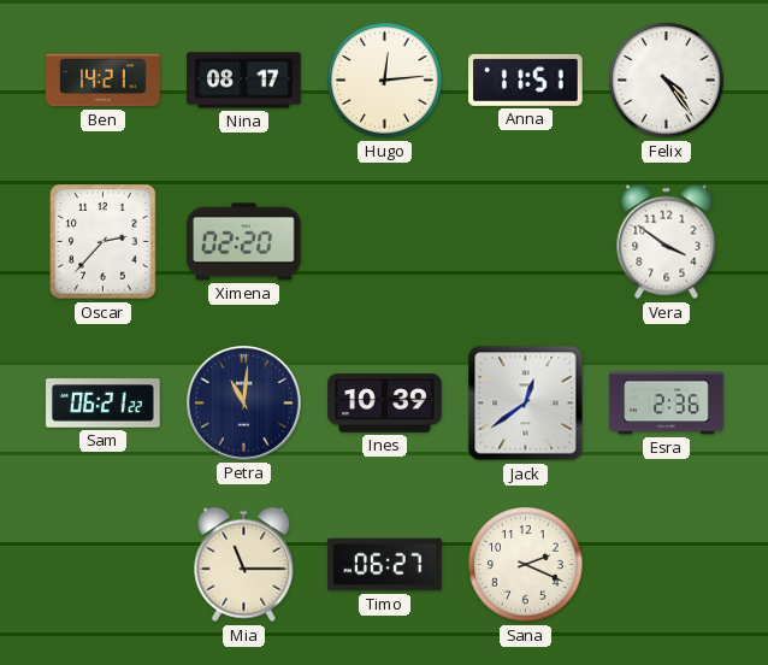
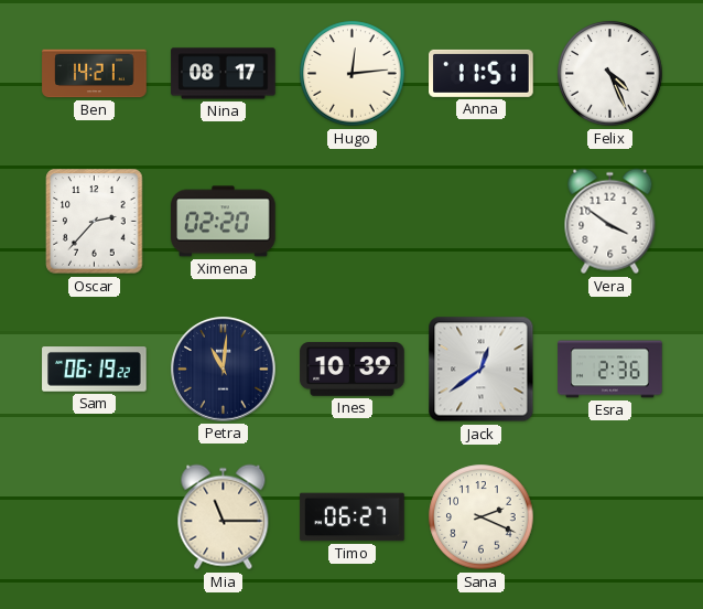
Felix: 4:24 -> 4:26 (610, 74)
Sam: 06:21 -> 06:19 (95, 370)
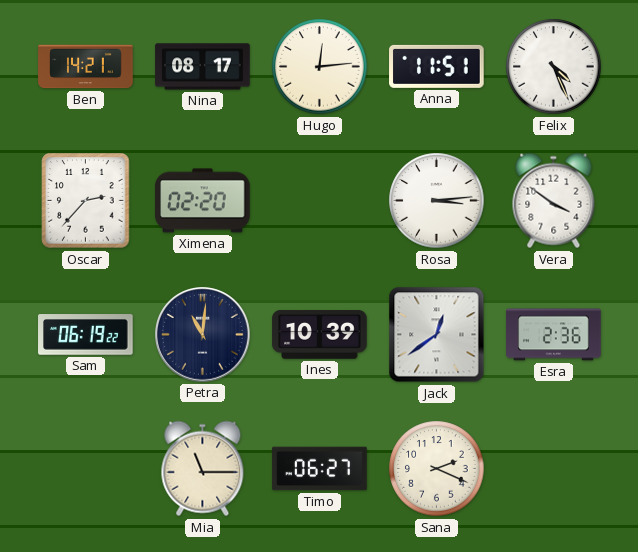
Rosa: none -> 3:14 (437, 201)
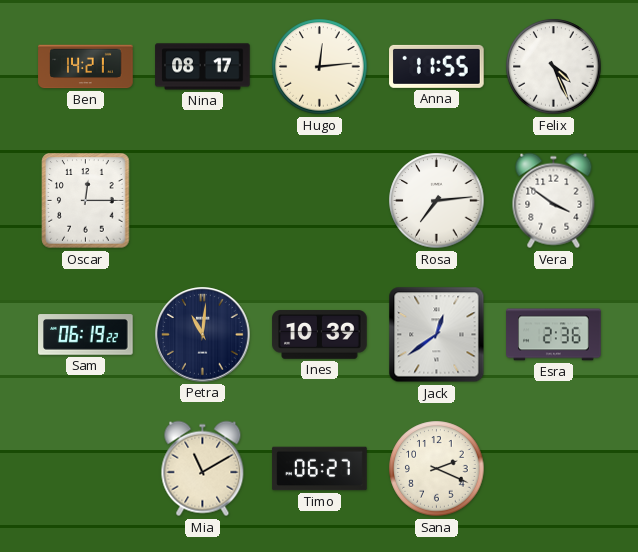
Anna: 11:51 -> 11:55 (437, 66)
Oscar: 2:37 -> 12:15 (86, 201)
Ximena: 02:20 -> none (203, 201)
Rosa: 3:14 -> 7:14 (437, 201)
Mia: 11:15 -> 11:10 (203, 469)
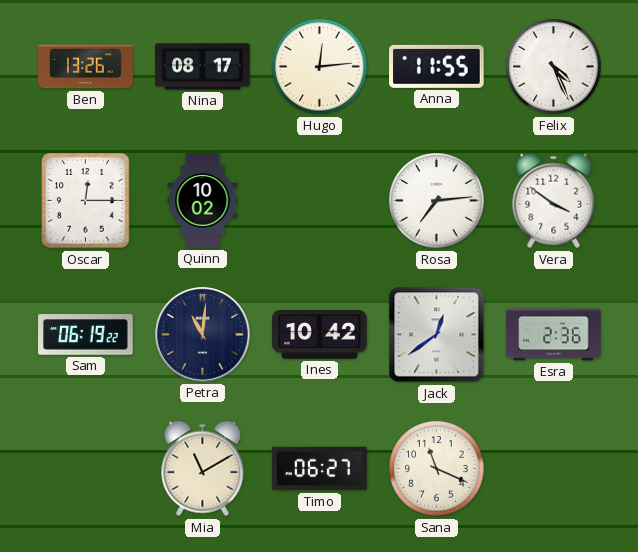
Ben: 14:21 -> 13:26 (86, 67)
Quinn: none -> 10:02 (203, 201)
Ines: 10:39 -> 10:42 (320, 335)
Sana: 2:19 -> 11:19 (437, 469)
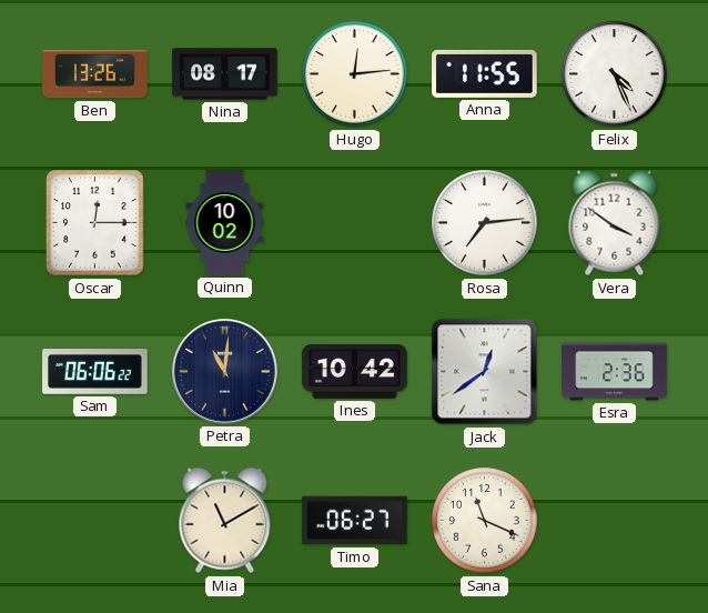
Sam: 06:19 -> 06:06 (95, 372)
